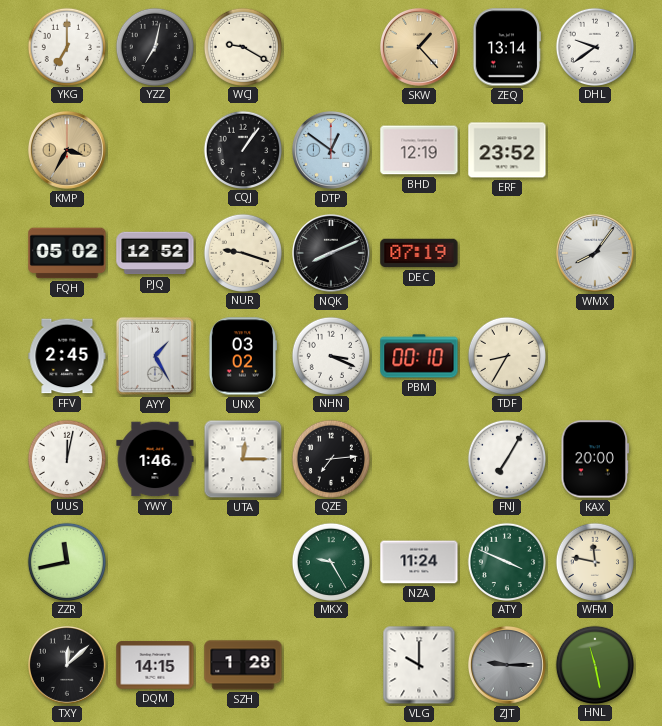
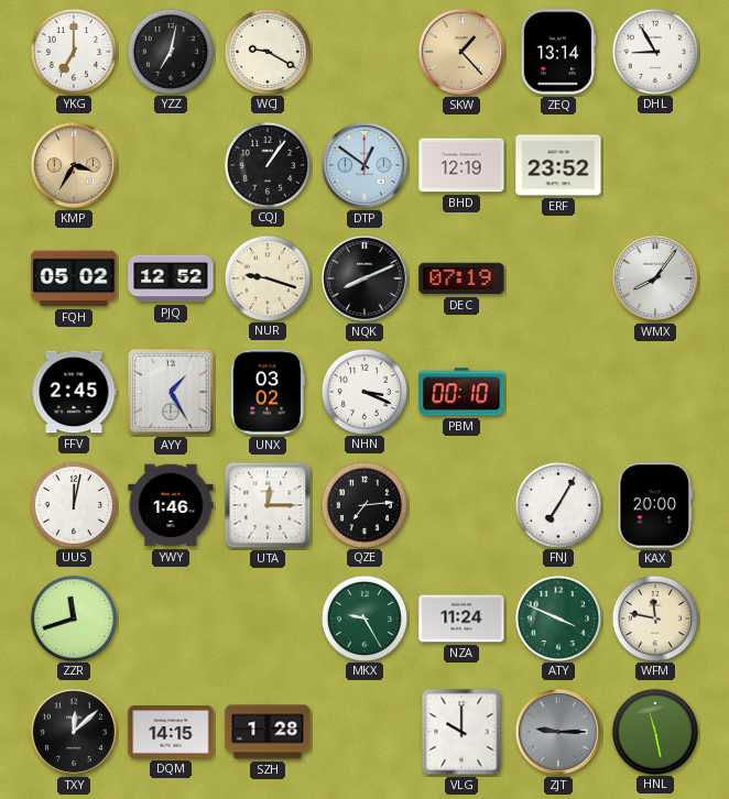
DHL: 9:39 -> 8:55 (654, 51)
TDF: 8:35 -> none (506, 355)
ZZR: 11:43 -> 11:42 (73, 617)
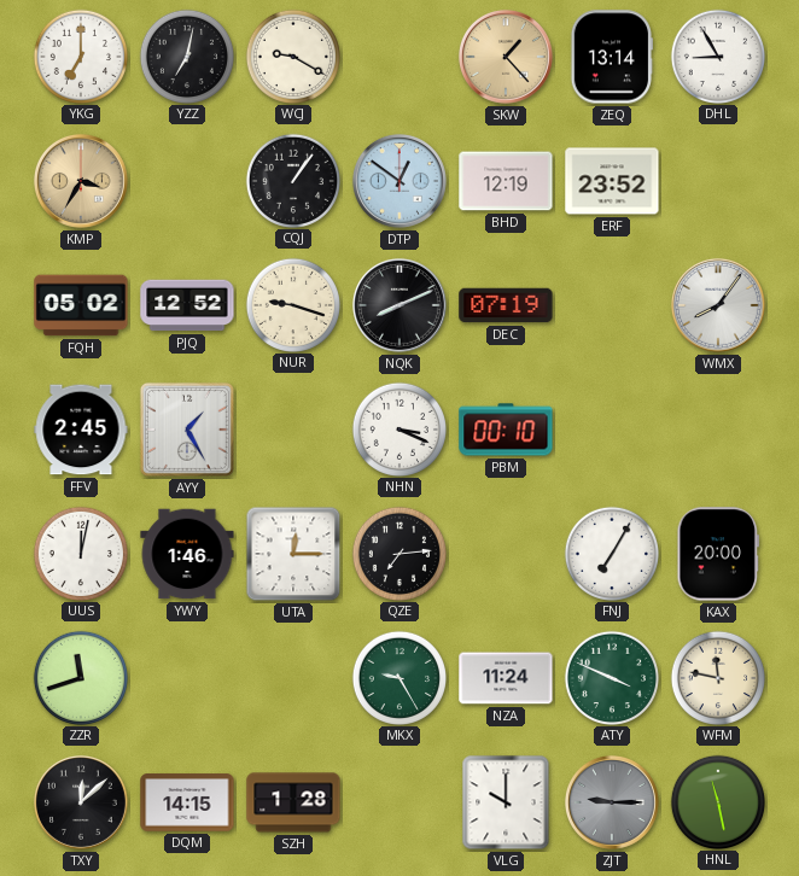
UNX: 03:02 -> none (266, 392)
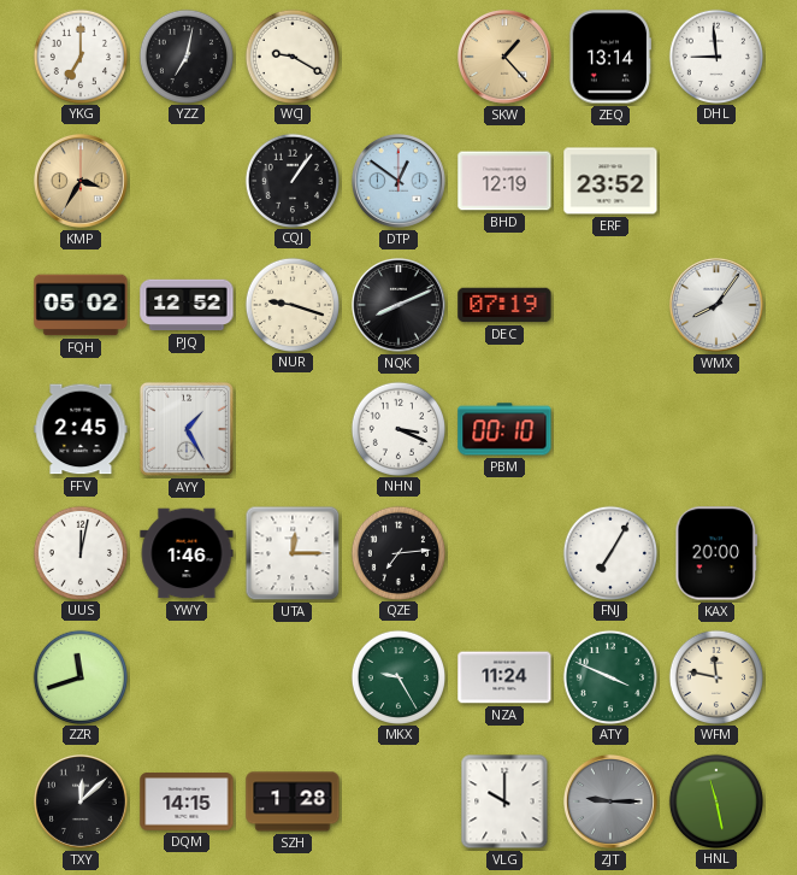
DHL: 8:55 -> 8:59 (715, 55)
